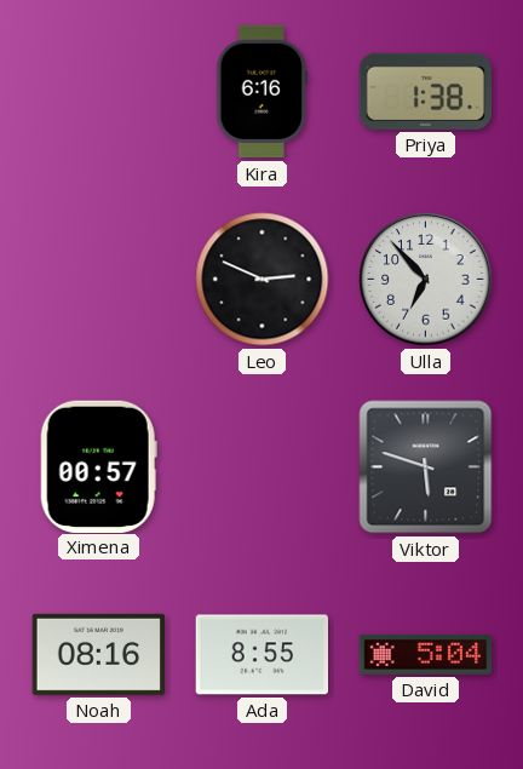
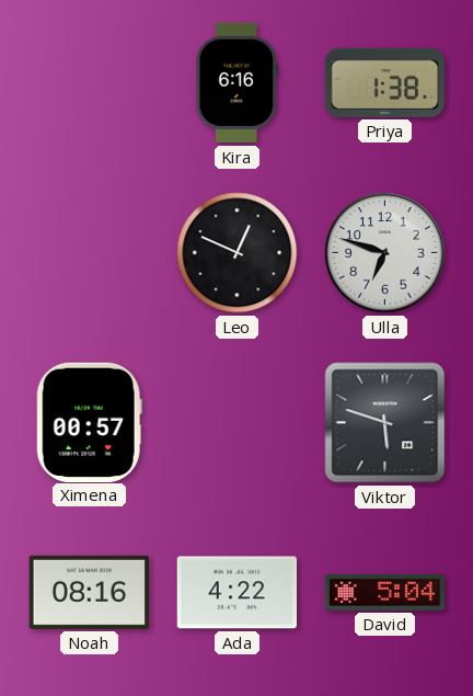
Leo: 2:49 -> 12:49 (238, 253)
Ulla: 6:53 -> 6:48 (385, 253)
Ada: 8:55 -> 4:22 (236, 593)
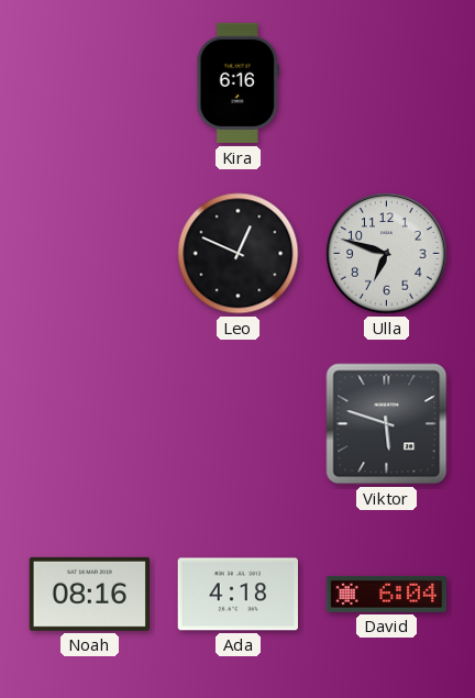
Priya: 1:38 -> none (384, 82)
Ximena: 00:57 -> none (89, 422)
Ada: 4:22 -> 4:18 (237, 595)
David: 5:04 -> 6:04 (387, 594)
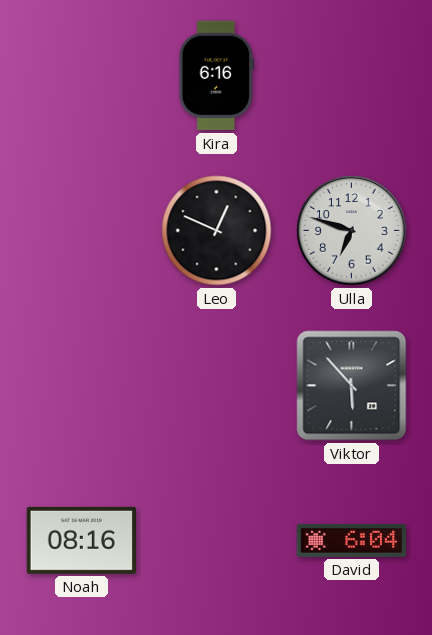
Viktor: 5:48 -> 5:53 (352, 386)
Ada: 4:18 -> none (237, 595)
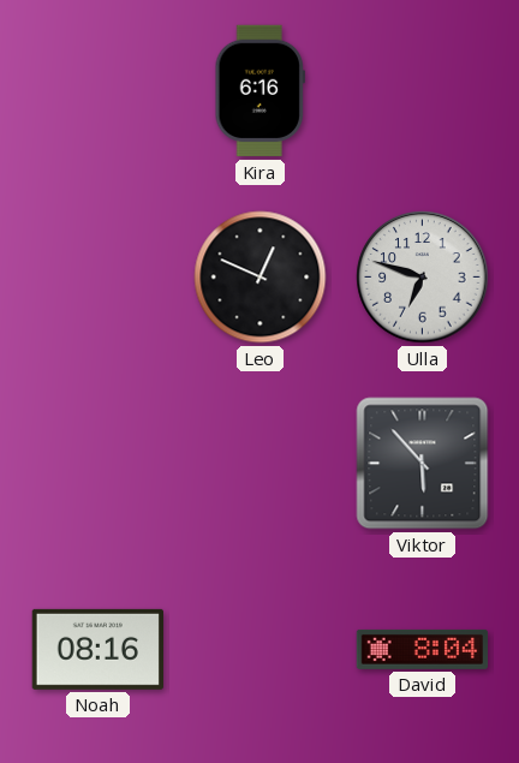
David: 6:04 -> 8:04 (423, 649)
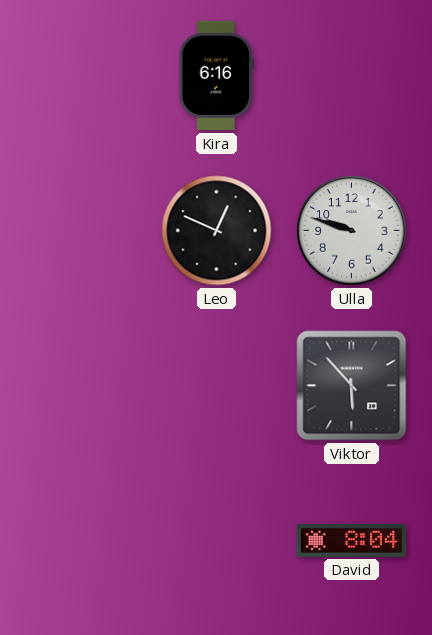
Ulla: 6:48 -> 9:48 (352, 231)
Noah: 08:16 -> none (97, 649)
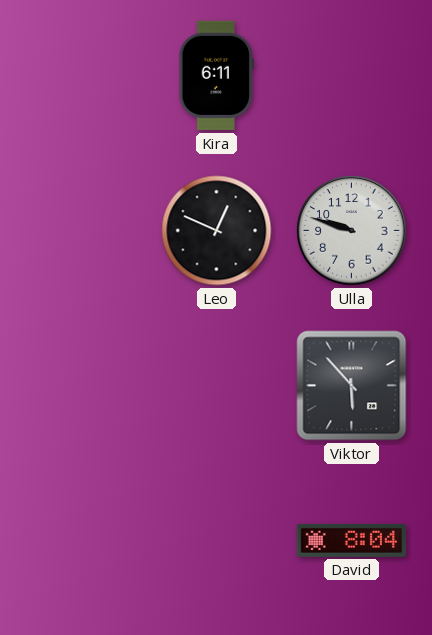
Kira: 6:16 -> 6:11 (216, 76)
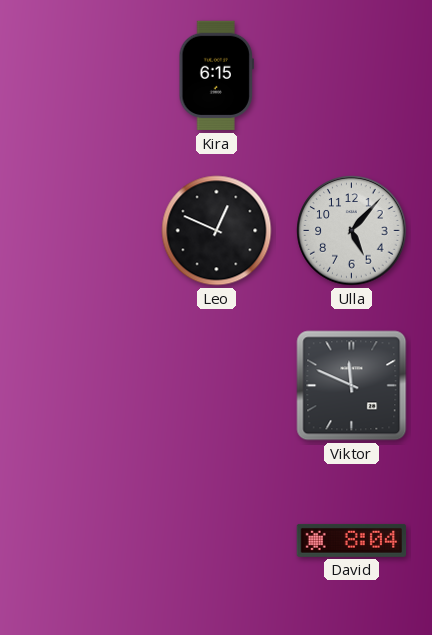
Kira: 6:11 -> 6:15 (216, 76)
Ulla: 9:48 -> 5:07 (352, 231)
Viktor: 5:53 -> 11:49 (352, 386)
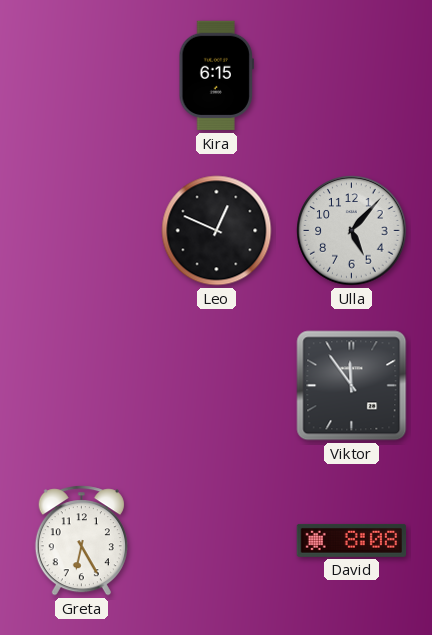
Viktor: 11:49 -> 11:54 (352, 386)
Greta: none -> 6:25 (81, 541)
David: 8:04 -> 8:08 (352, 540)
